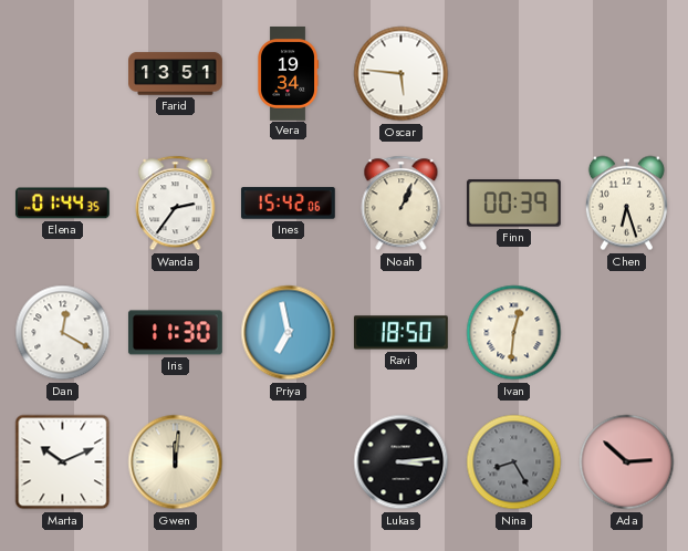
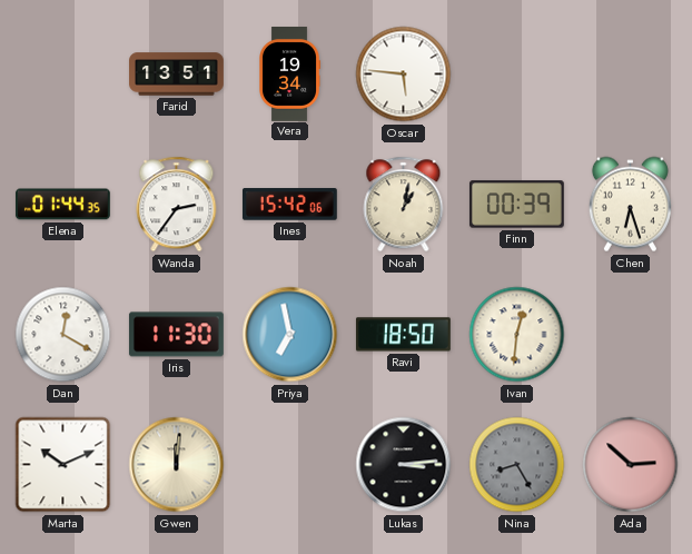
Noah: 1:04 -> 1:02 (404, 205)
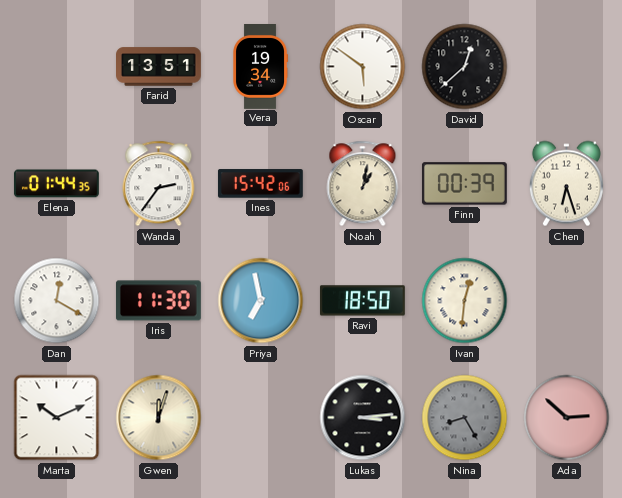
Oscar: 5:46 -> 5:51 (363, 67)
David: none -> 12:38 (465, 67)
Gwen: 12:01 -> 12:03 (159, 418)
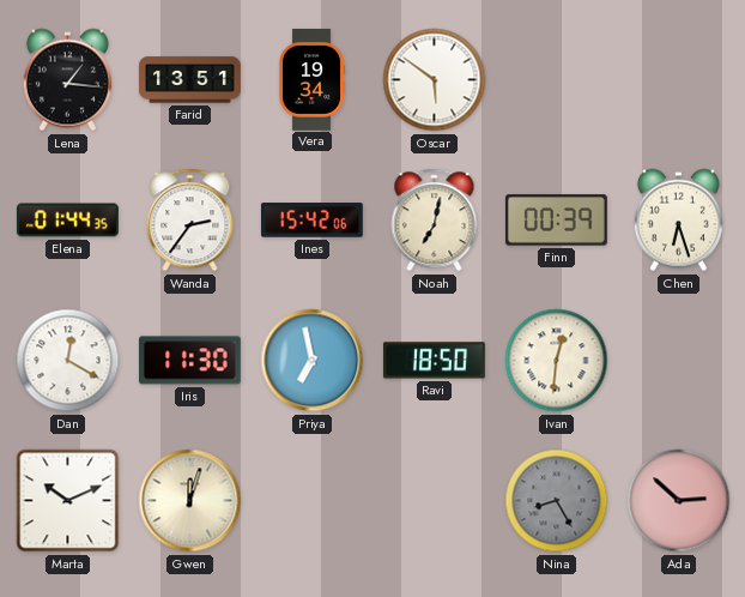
Lena: none -> 1:16 (67, 80)
David: 12:38 -> none (465, 67)
Noah: 1:02 -> 7:02 (435, 221)
Lukas: 3:14 -> none (363, 418)
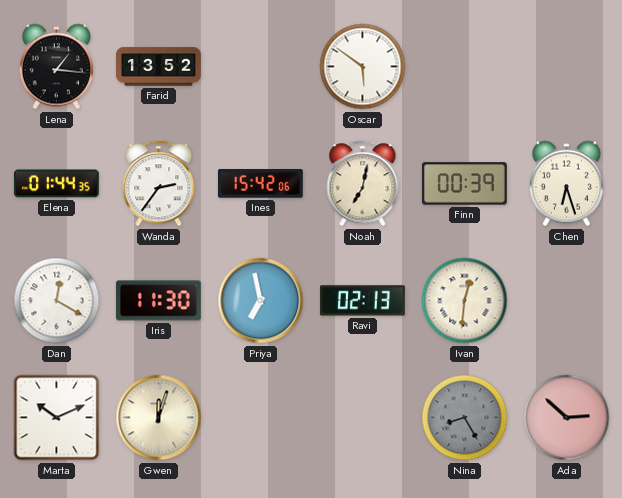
Farid: 13:51 -> 13:52 (159, 67)
Vera: 19:34 -> none (311, 80)
Ravi: 18:50 -> 02:13 (362, 301)
